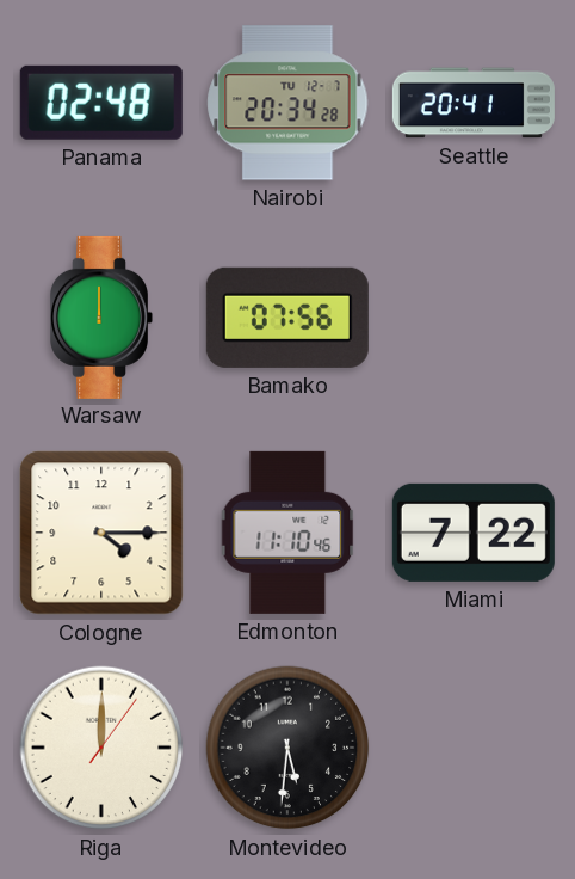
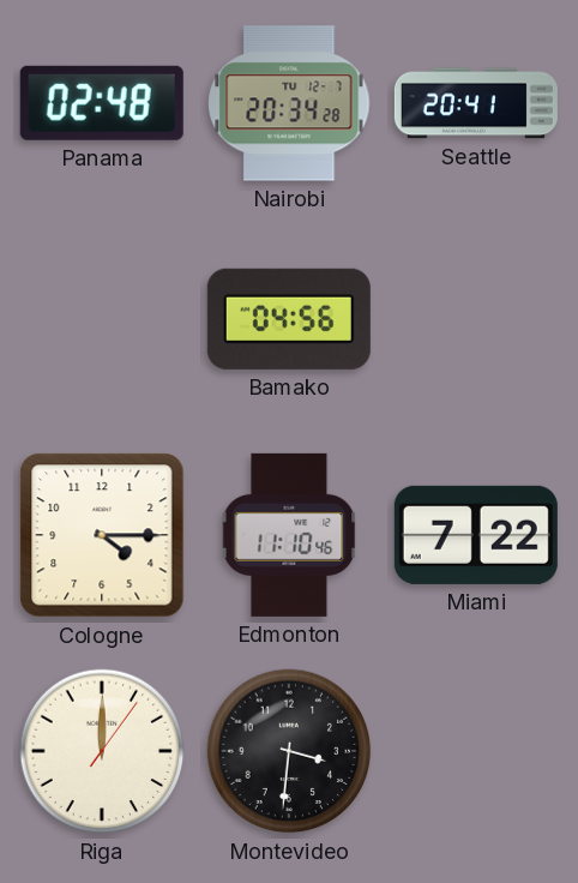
Warsaw: 12:00 -> none (101, 318)
Bamako: 07:56 -> 04:56 (289, 319)
Montevideo: 5:31 -> 3:31 (289, 751)
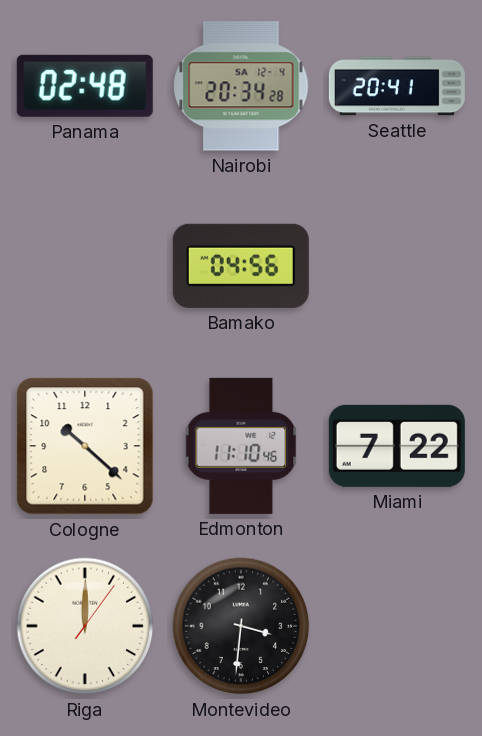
Nairobi date: TU 12-7 -> SA 12-4 (241, 86)
Cologne: 4:15 -> 10:22 (85, 446)
